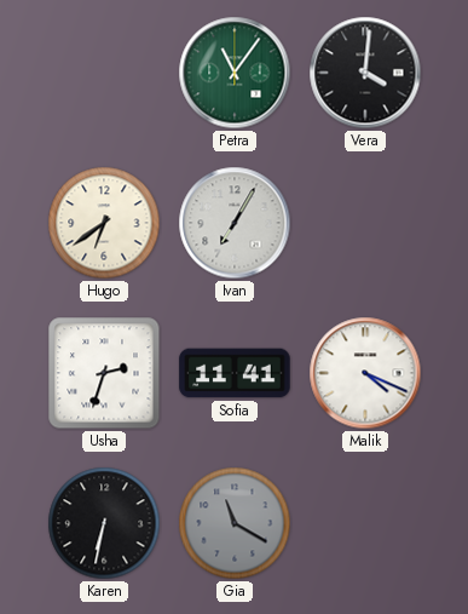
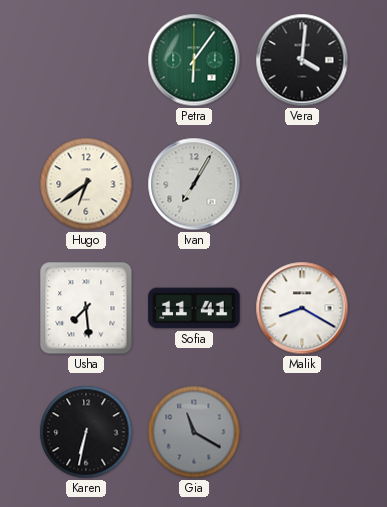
Petra: 11:06 -> 6:06 (194, 60)
Usha: 2:33 -> 7:29 (86, 308)
Malik: 4:19 -> 8:20 (302, 308)
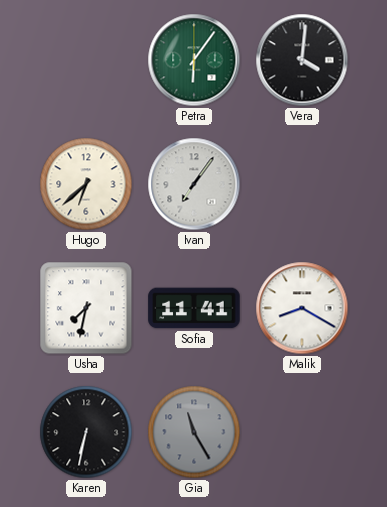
Hugo: 6:39 -> 6:38 (86, 184)
Ivan: 7:05 -> 7:06 (194, 184)
Usha: 7:29 -> 7:32 (86, 308)
Gia: 11:20 -> 11:25 (194, 432)
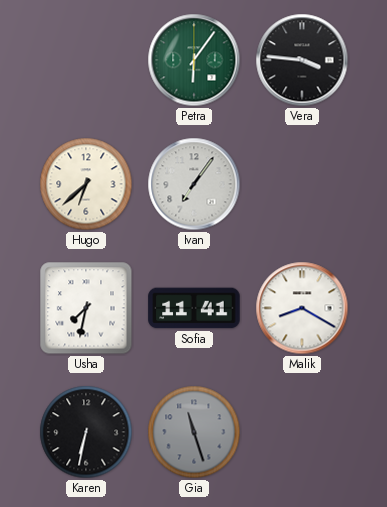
Vera: 4:01 -> 3:46 (302, 60)
Gia: 11:25 -> 11:27 (194, 432)
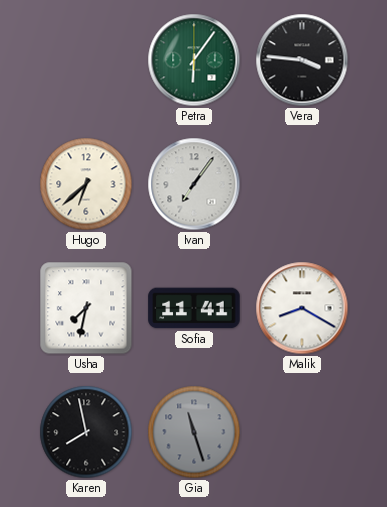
Karen: 6:32 -> 7:58 (86, 432)
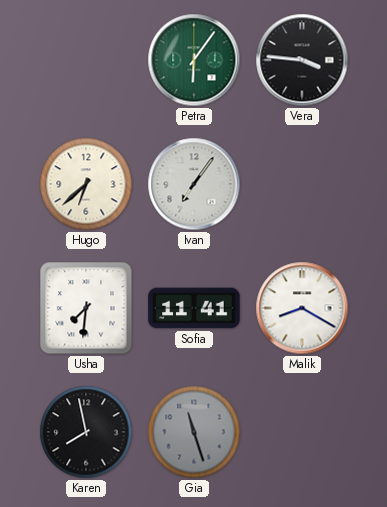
Usha: 7:32 -> 7:31 (86, 308)
